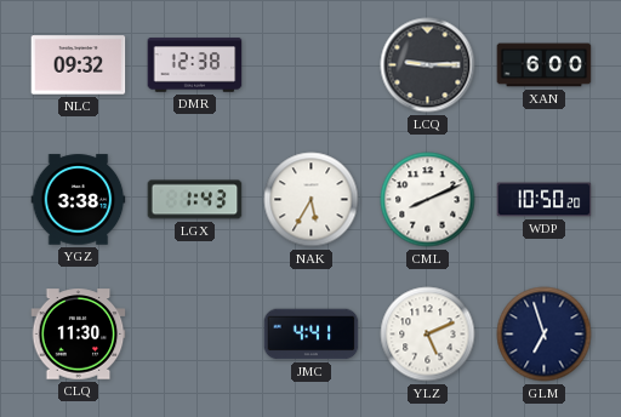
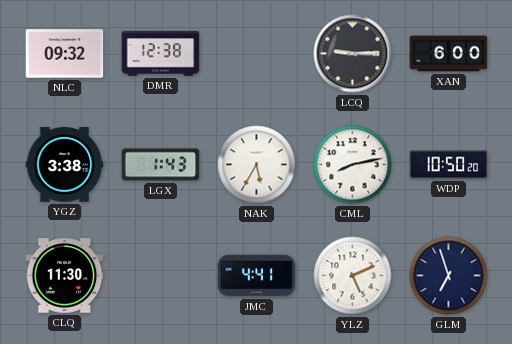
CML: 8:11 -> 8:13 (353, 165)
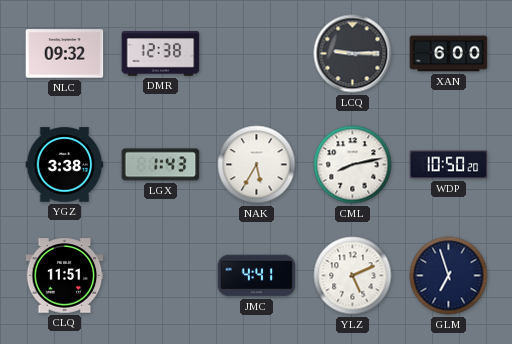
CLQ: 11:30 -> 11:51 (65, 276)
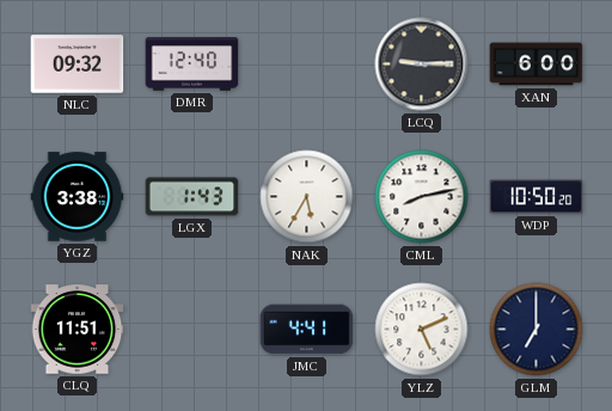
DMR: 12:38 -> 12:40 (192, 65)
GLM: 6:57 -> 7:00 (537, 330)
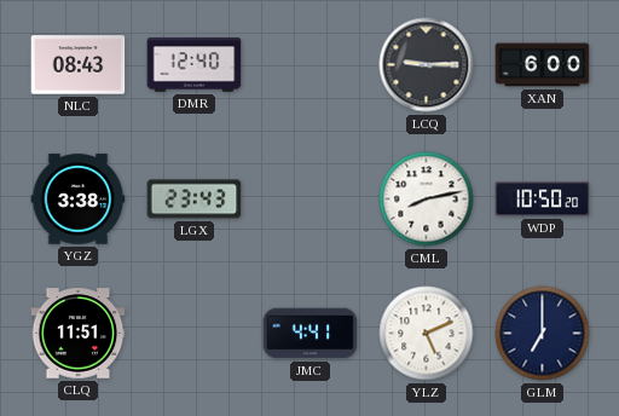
NLC: 09:32 -> 08:43 (79, 65)
LGX: 1:43 -> 23:43 (195, 200)
NAK: 5:35 -> none (307, 197)
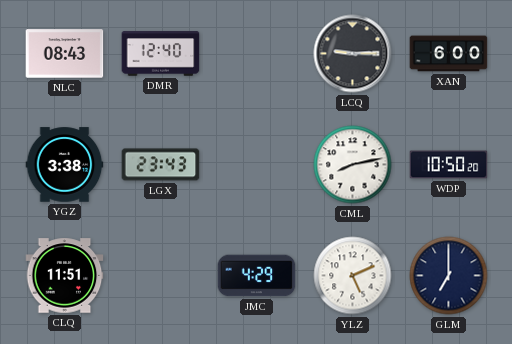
JMC: 4:41 -> 4:29 (257, 276)
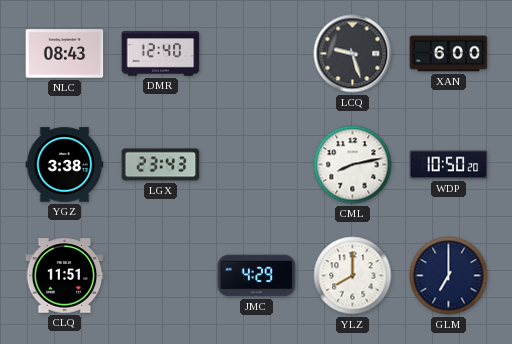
LCQ: 9:15 -> 9:27 (353, 54)
YLZ: 5:11 -> 8:00 (353, 276)
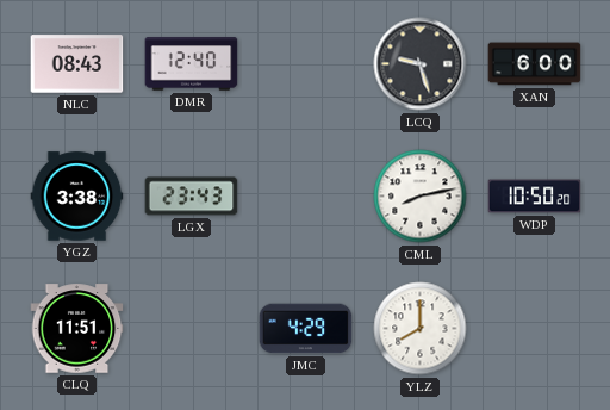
GLM: 7:00 -> none (449, 276)
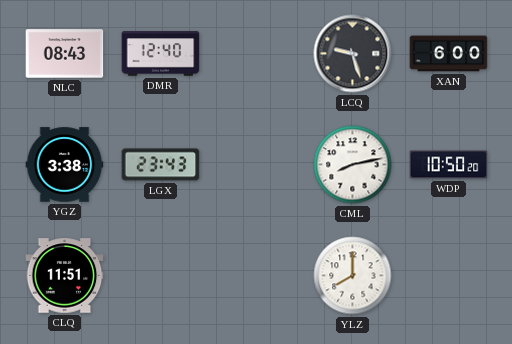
JMC: 4:29 -> none (306, 329)
